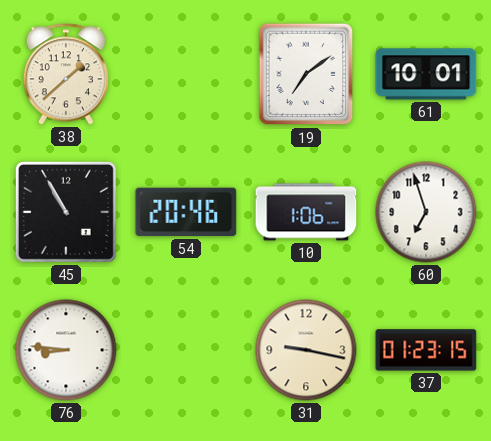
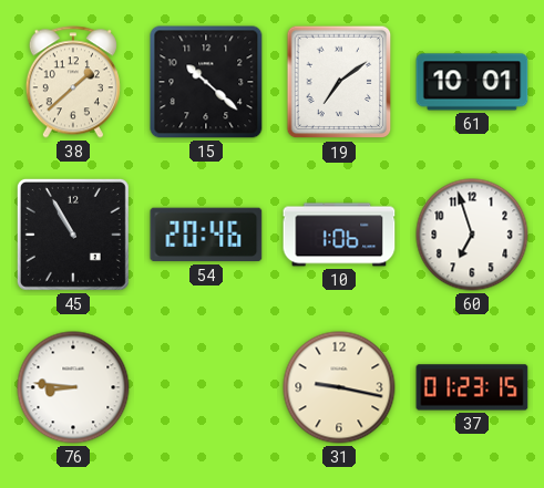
15: none -> 10:22 (206, 82)
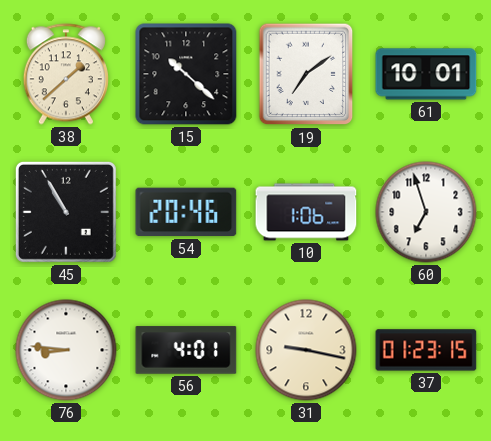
56: none -> 4:01 (186, 350)
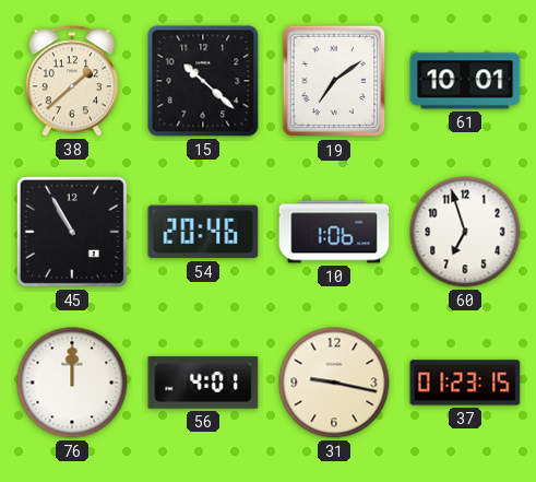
76: 8:46 -> 12:00 (72, 383)
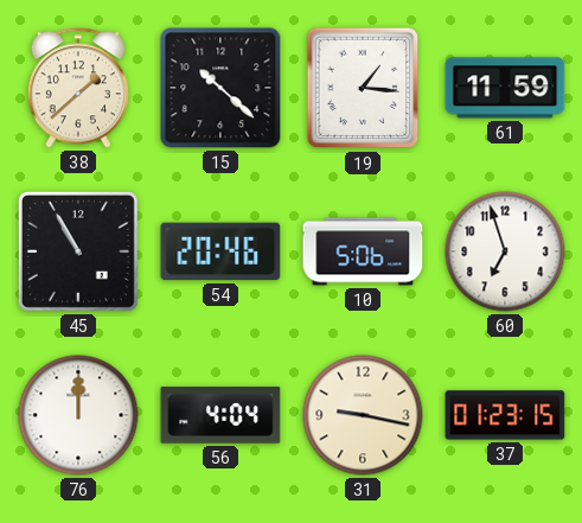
19: 7:09 -> 1:16 (363, 88)
61: 10:01 -> 11:59 (505, 88)
10: 1:06 -> 5:06 (363, 251)
56: 4:01 -> 4:04 (220, 415)
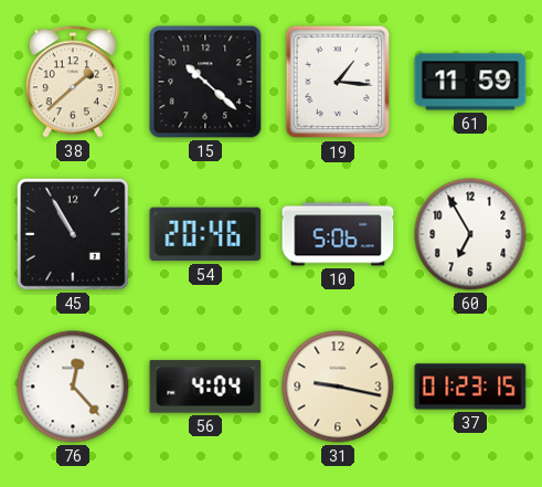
60: 6:57 -> 6:55 (470, 234)
76: 12:00 -> 12:23 (73, 387)
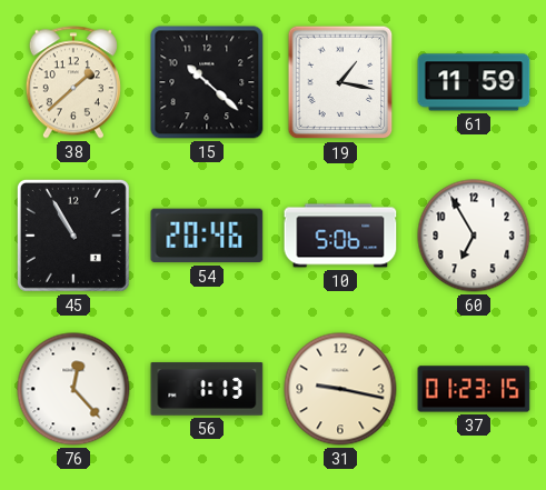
19: 1:16 -> 1:17 (340, 82)
56: 4:04 -> 1:13 (207, 389)
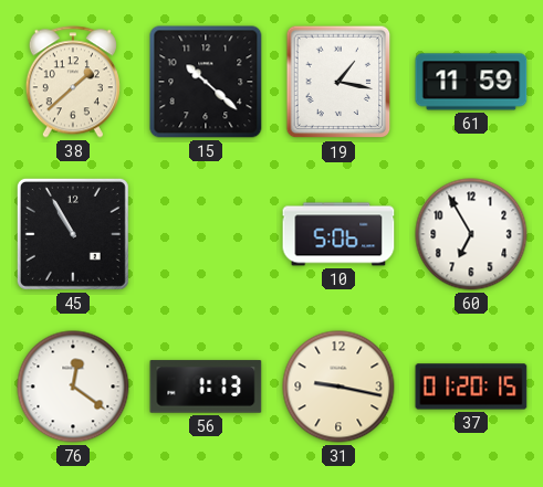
54: 20:46 -> none (207, 236)
76: 12:23 -> 12:21 (73, 387)
37: 01:23 -> 01:20 (471, 387)
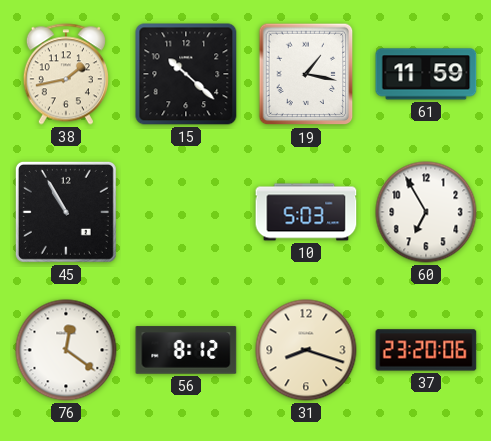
38: 1:38 -> 1:43 (66, 74)
10: 5:06 -> 5:03 (306, 212)
56: 1:13 -> 8:12 (186, 350)
31: 9:17 -> 8:18 (306, 350)
37: 01:20 -> 23:20 (426, 350)
